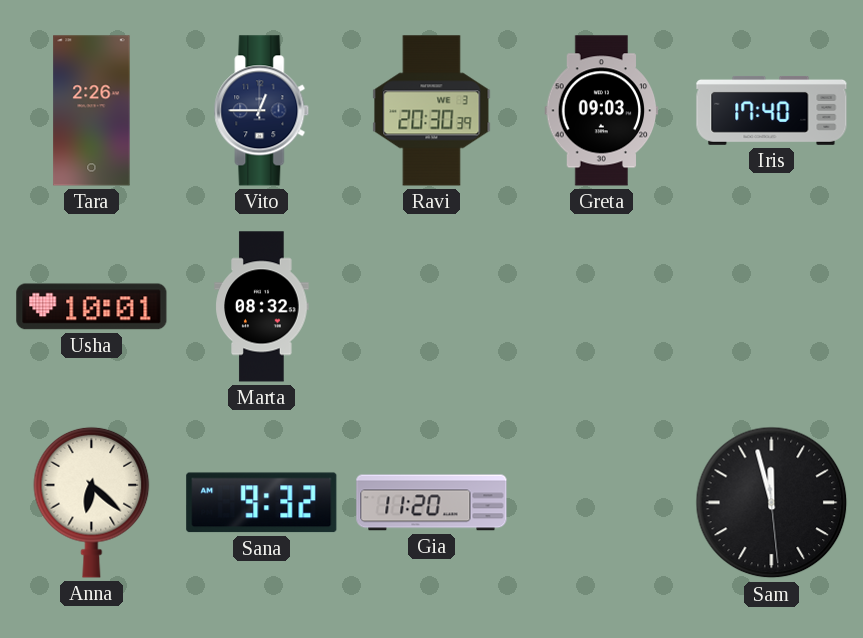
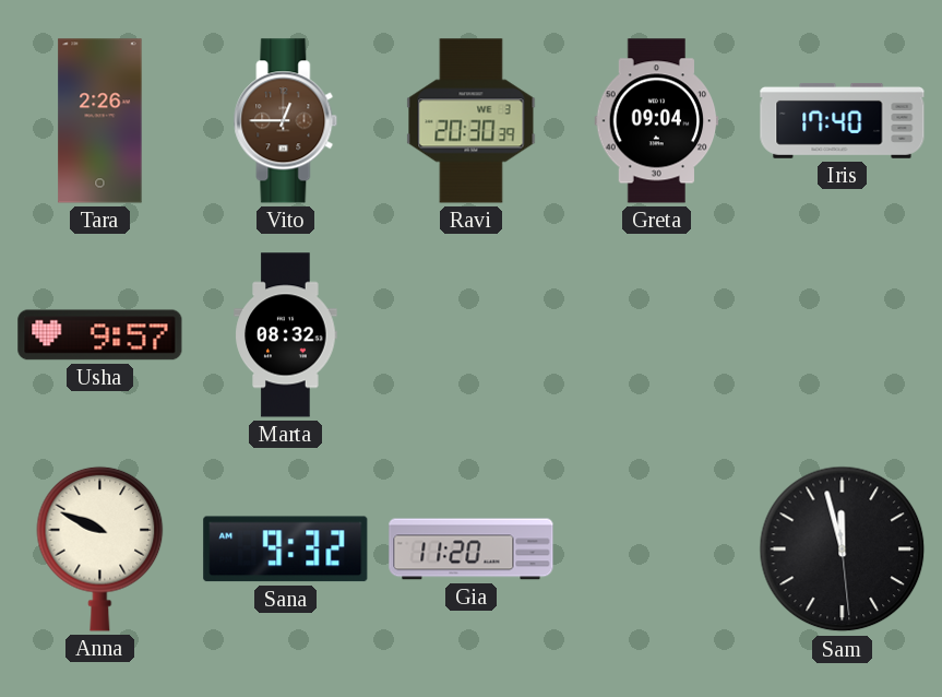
Vito dial: navy -> brown (286, 121)
Greta: 09:03 -> 09:04 (657, 121)
Usha: 10:01 -> 9:57 (100, 335)
Anna: 6:22 -> 9:49 (100, 548)
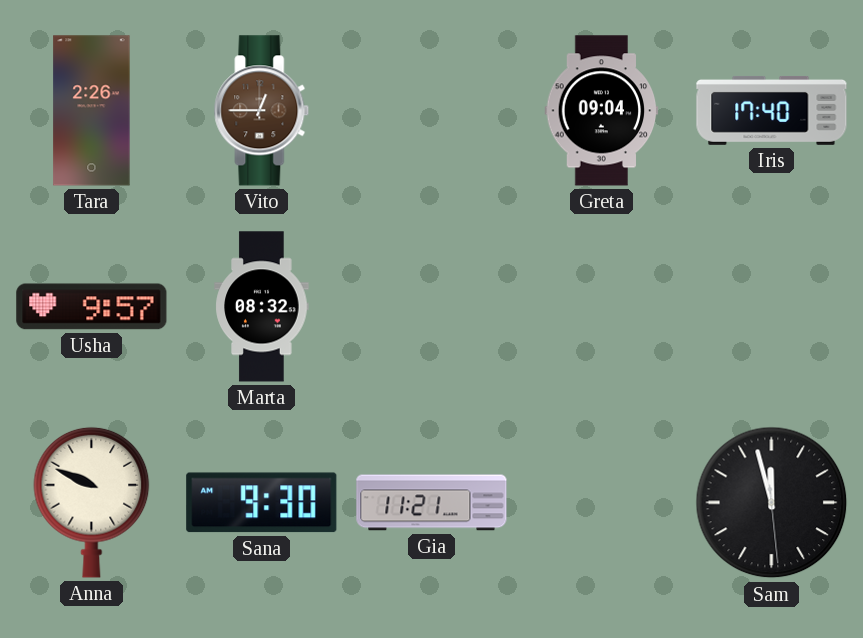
Ravi: 20:30 -> none (472, 121)
Sana: 9:32 -> 9:30 (262, 503)
Gia: 11:20 -> 11:21 (432, 503)
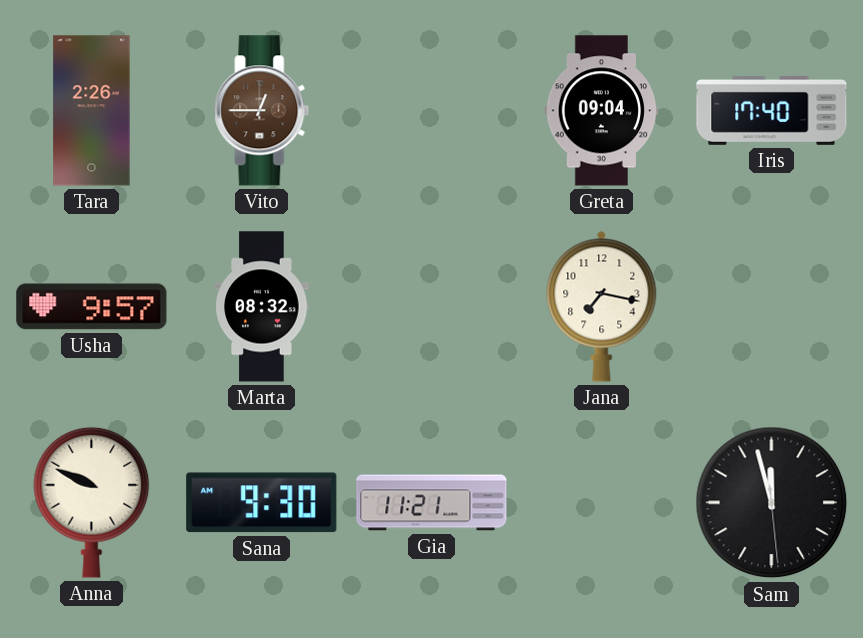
Jana: none -> 7:17 (602, 306)
